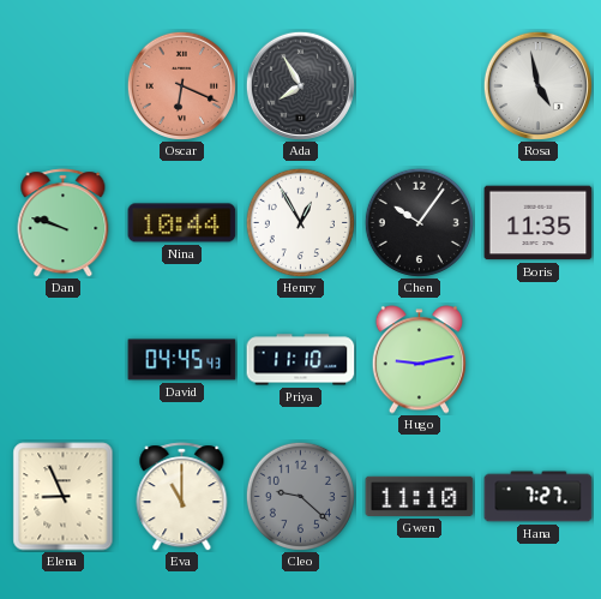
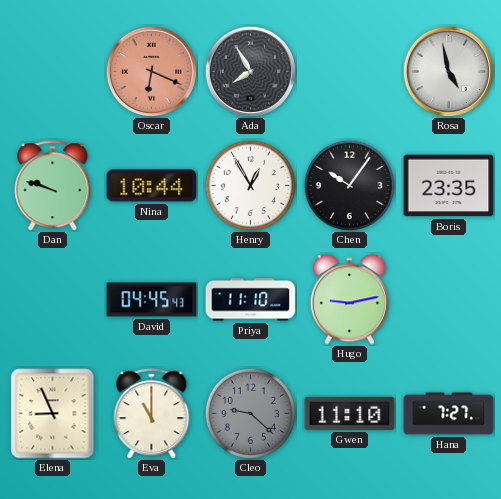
Boris: 11:35 -> 23:35 (449, 186)
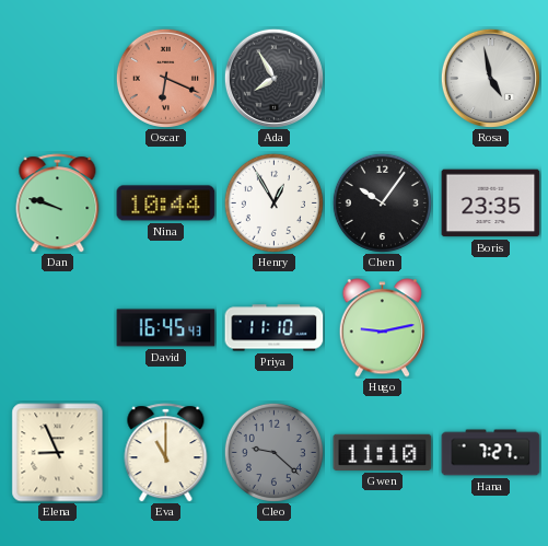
David: 04:45 -> 16:45 (166, 328)
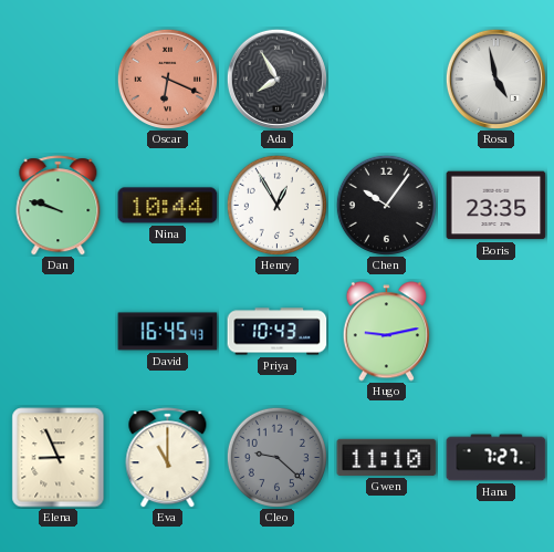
Priya: 11:10 -> 10:43 (278, 332)
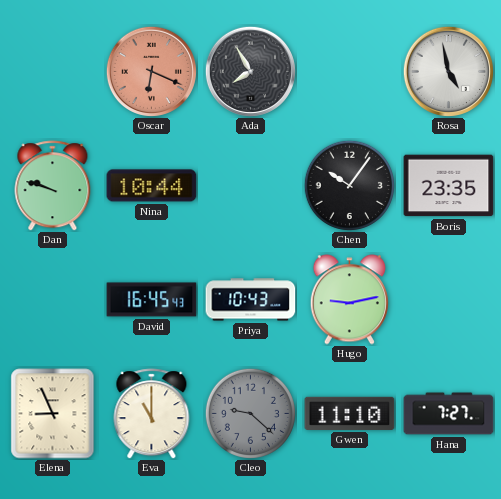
Henry: 12:55 -> none (276, 205)
